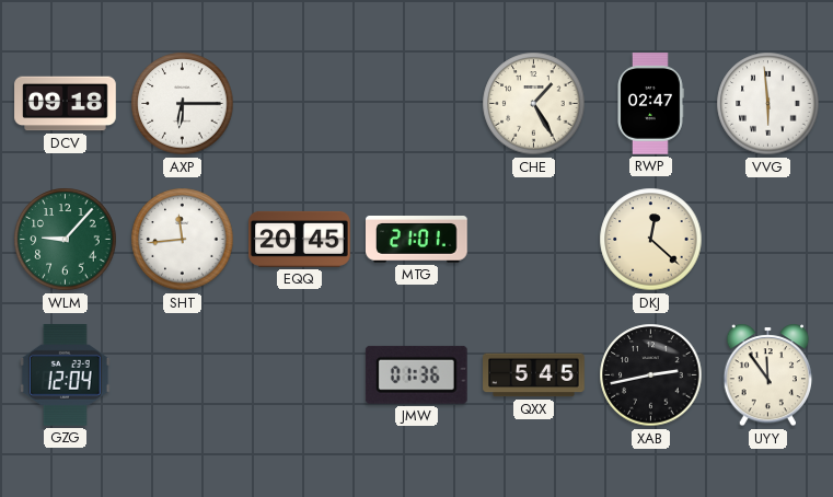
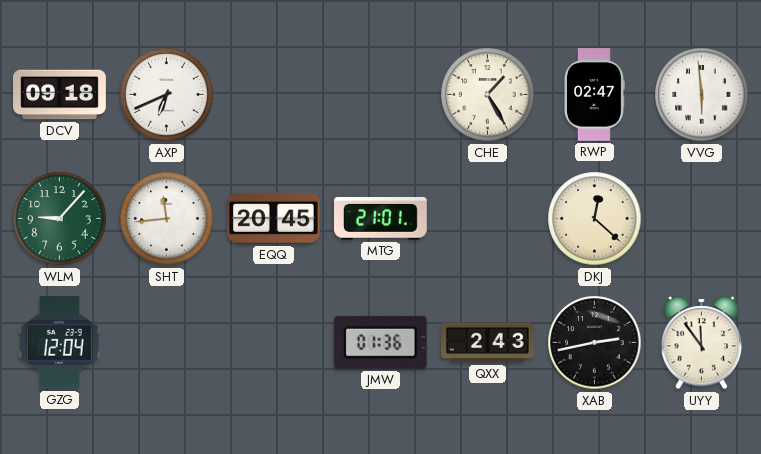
AXP: 6:15 -> 6:41 (167, 95)
QXX: 5:45 -> 2:43 (488, 343)
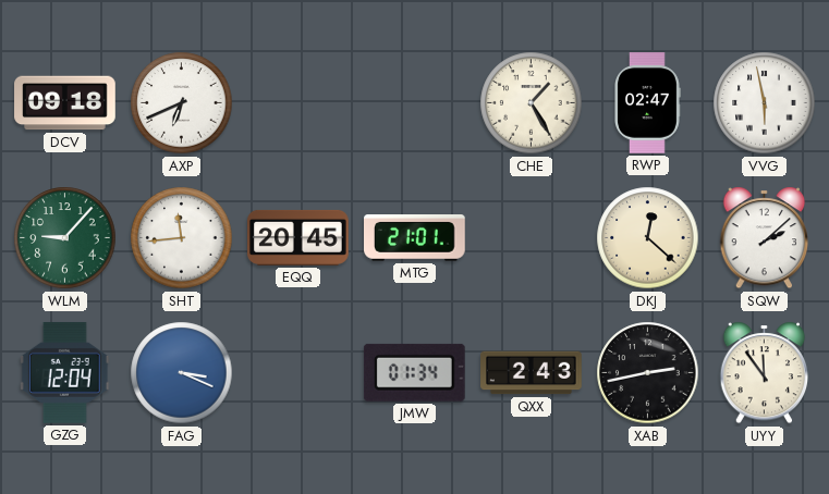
VVG: 5:59 -> 5:58 (765, 103)
SQW: none -> 2:08 (765, 238)
FAG: none -> 3:19 (182, 373)
JMW: 01:36 -> 01:34 (414, 372)
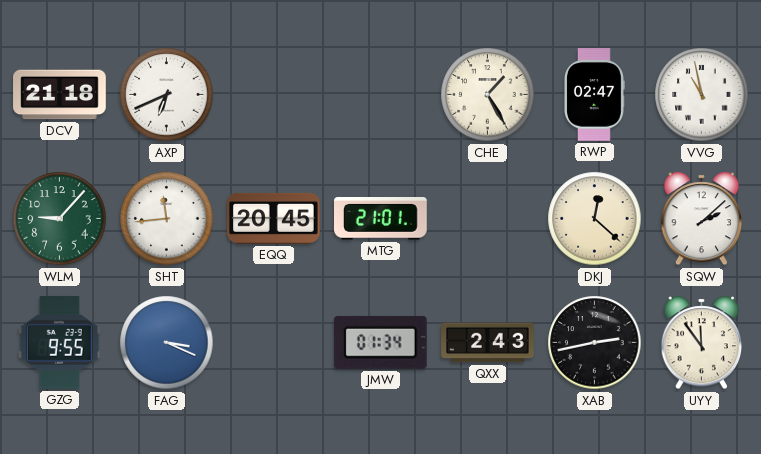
DCV: 09:18 -> 21:18 (60, 95)
VVG: 5:58 -> 10:58 (702, 95)
GZG: 12:04 -> 9:55 (60, 342)
